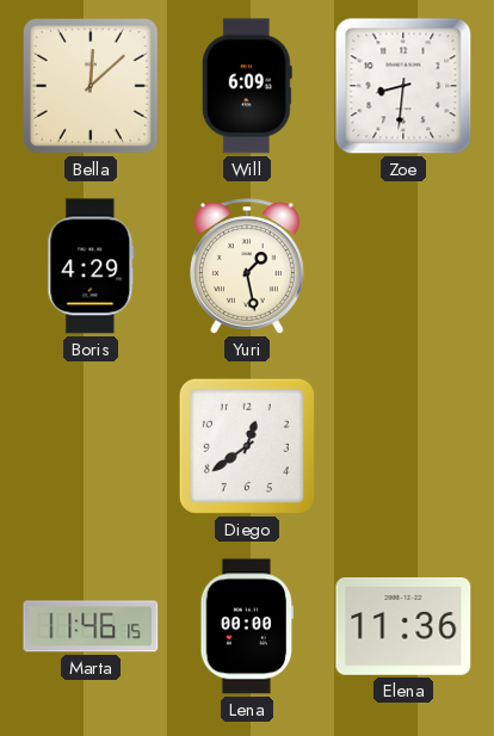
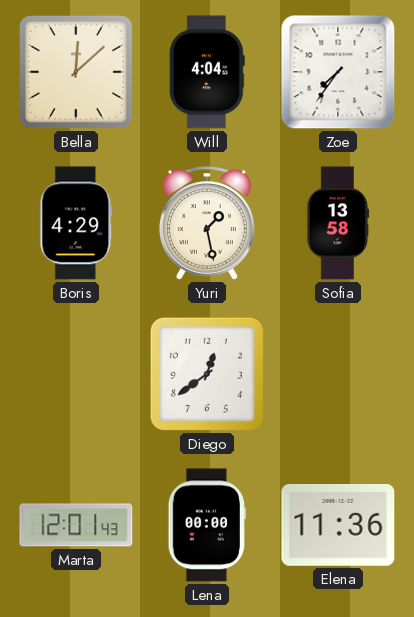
Will: 6:09 -> 4:04 (207, 72)
Zoe: 8:31 -> 7:36 (338, 72)
Sofia: none -> 13:58 (338, 223)
Marta: 11:46 -> 12:01 (76, 525)
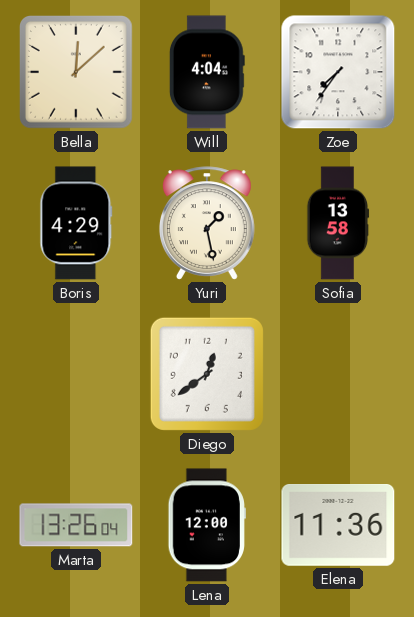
Marta: 12:01 -> 13:26 (76, 525)
Lena: 00:00 -> 12:00 (207, 525)
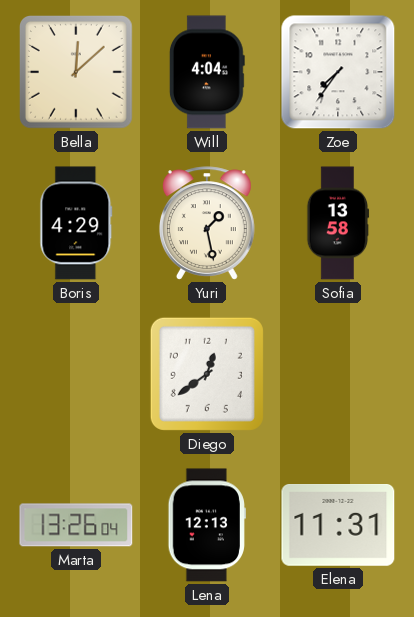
Lena: 12:00 -> 12:13 (207, 525)
Elena: 11:36 -> 11:31 (338, 526)
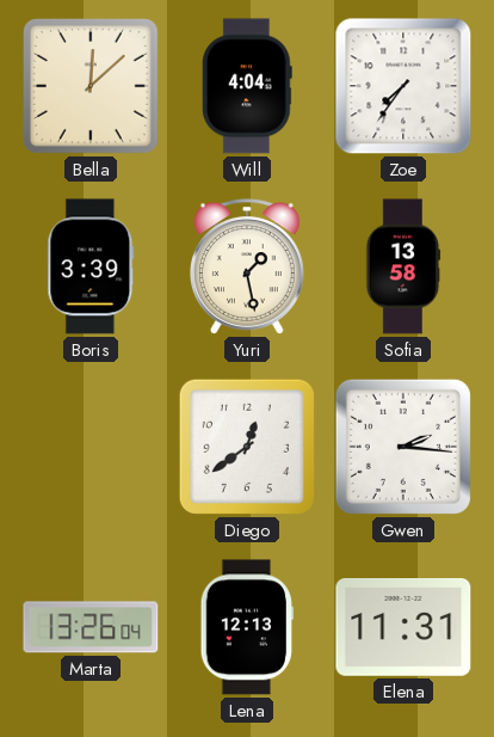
Boris: 4:29 -> 3:39 (91, 266)
Gwen: none -> 2:16 (403, 447)
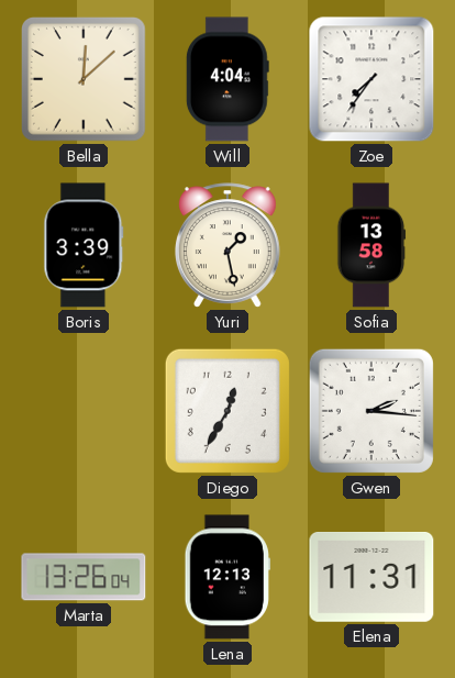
Diego: 12:39 -> 12:35 (227, 411)
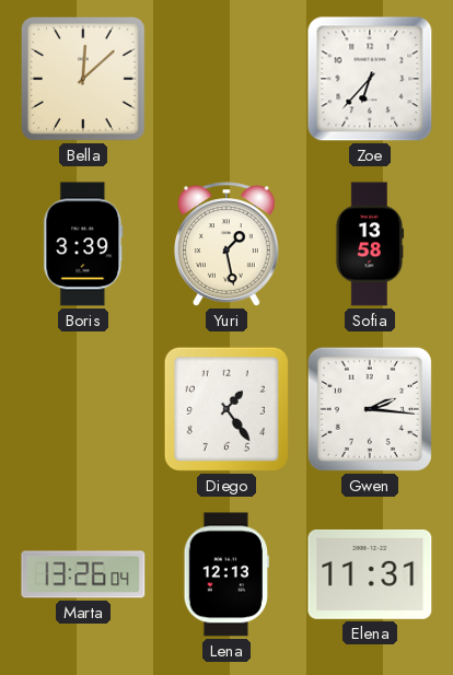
Will: 4:04 -> none (227, 79)
Zoe: 7:36 -> 6:37 (370, 79)
Diego: 12:35 -> 1:24 (226, 409)
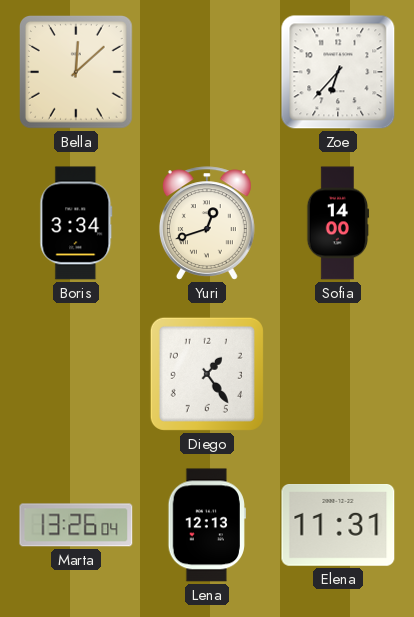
Boris: 3:39 -> 3:34 (76, 223)
Yuri: 1:28 -> 12:42 (207, 223)
Sofia: 13:58 -> 14:00 (338, 223)
Gwen: 2:16 -> none (370, 409)
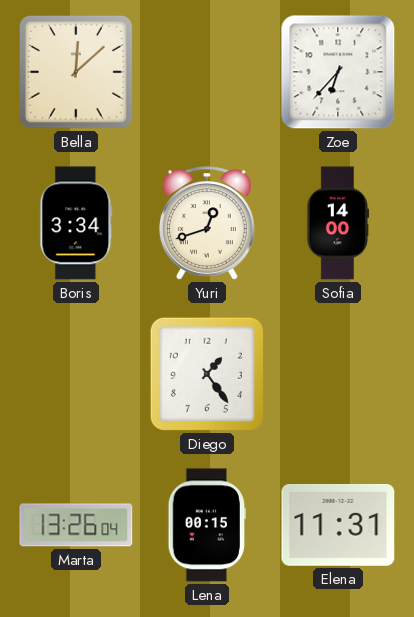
Lena: 12:13 -> 00:15 (207, 525)
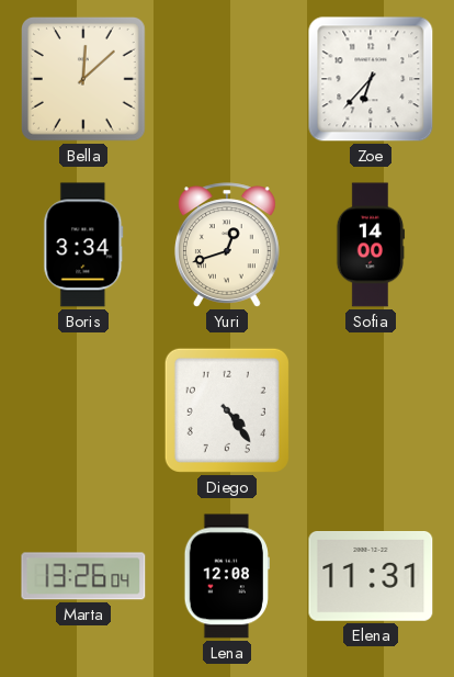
Diego: 1:24 -> 4:24 (227, 410)
Lena: 00:15 -> 12:08 (227, 576)
